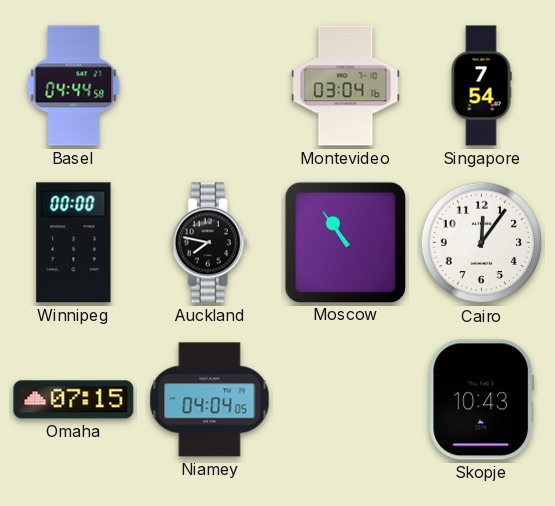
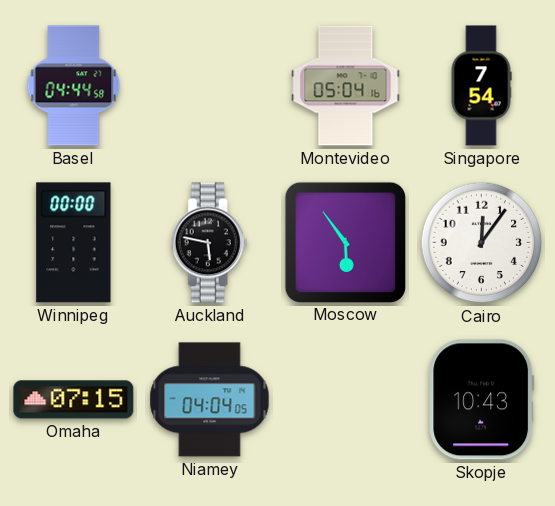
Montevideo: 03:04 -> 05:04 (346, 86)
Auckland: 7:47 -> 5:47 (209, 243)
Moscow: 10:54 -> 5:54 (345, 242)
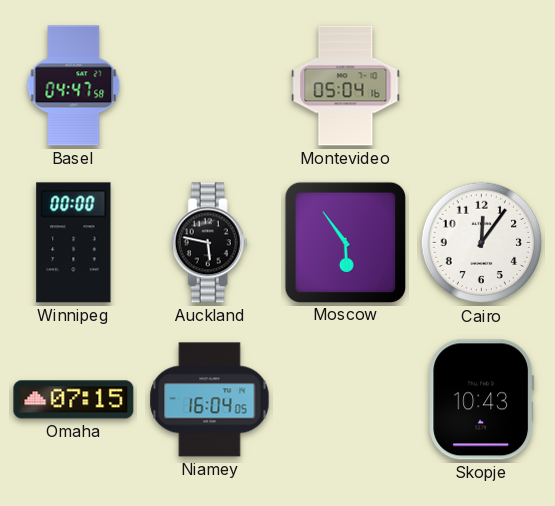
Basel: 04:44 -> 04:47 (74, 86)
Singapore: 7:54 -> none (481, 86)
Niamey: 04:04 -> 16:04 (210, 400)
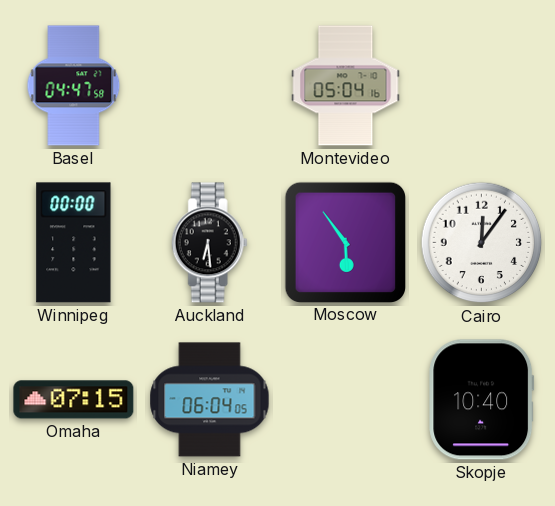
Auckland: 5:47 -> 6:29 (209, 243)
Niamey: 16:04 -> 06:04 (210, 400)
Skopje: 10:43 -> 10:40 (482, 400)
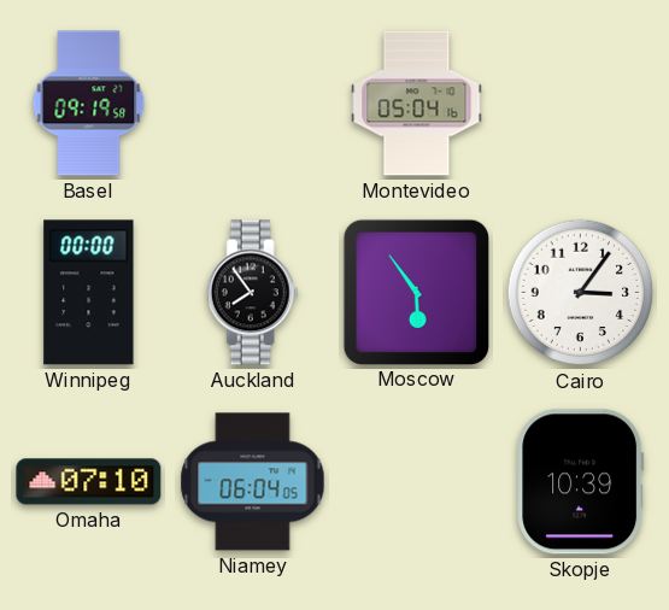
Basel: 04:47 -> 09:19 (89, 104)
Auckland: 6:29 -> 7:54 (252, 293)
Cairo: 12:06 -> 3:06 (581, 293)
Omaha: 07:15 -> 07:10 (89, 482)
Skopje: 10:40 -> 10:39 (581, 482)
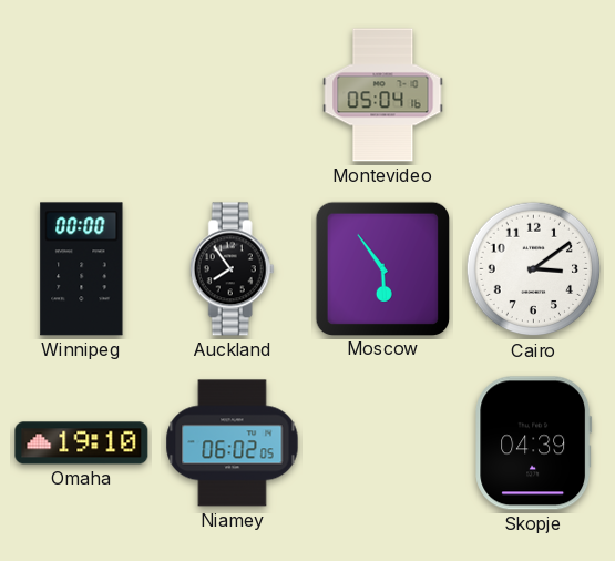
Basel: 09:19 -> none (89, 104)
Cairo: 3:06 -> 3:09 (534, 269)
Omaha: 07:10 -> 19:10 (82, 443)
Niamey: 06:04 -> 06:02 (233, 443)
Skopje: 10:39 -> 04:39 (534, 443)
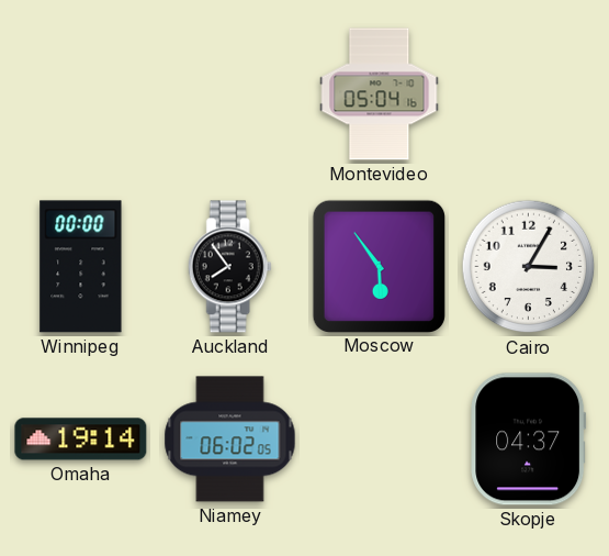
Cairo: 3:09 -> 3:05 (529, 267)
Omaha: 19:10 -> 19:14 (81, 440)
Skopje: 04:39 -> 04:37 (529, 440)
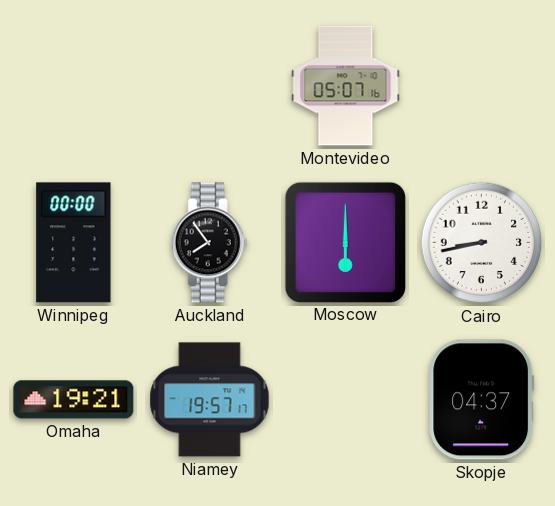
Montevideo: 05:04 -> 05:07 (346, 86)
Moscow: 5:54 -> 6:00 (345, 242)
Cairo: 3:05 -> 8:43 (482, 243)
Omaha: 19:14 -> 19:21 (74, 400)
Niamey: 06:02 -> 19:57 (210, 400)
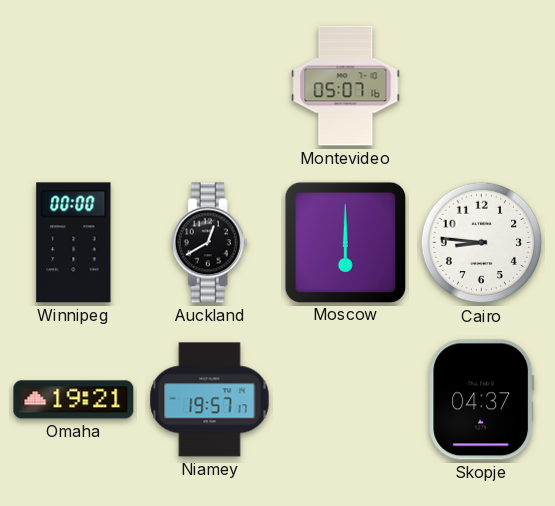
Auckland: 7:54 -> 12:40 (209, 243)
Cairo: 8:43 -> 8:46 (482, 243)
